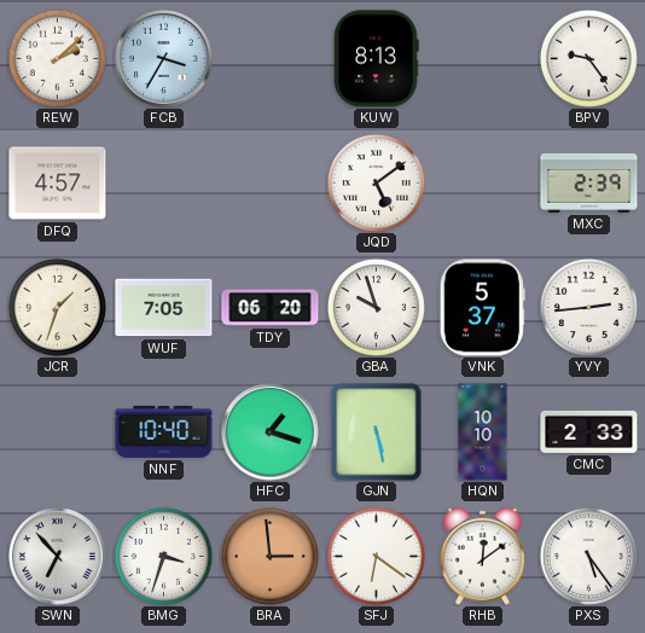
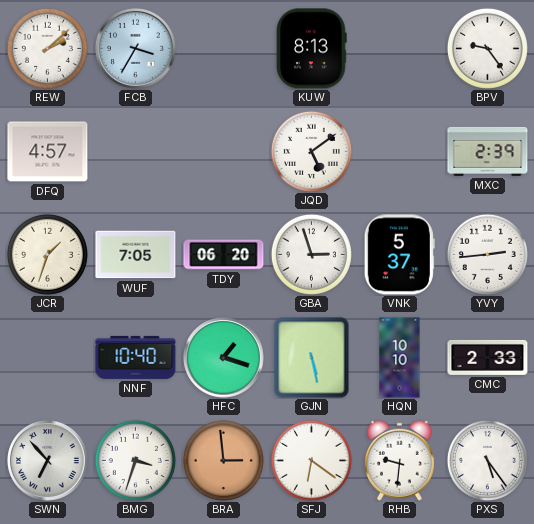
GBA: 9:57 -> 2:57 (311, 254)
RHB: 12:09 -> 9:31 (399, 460)
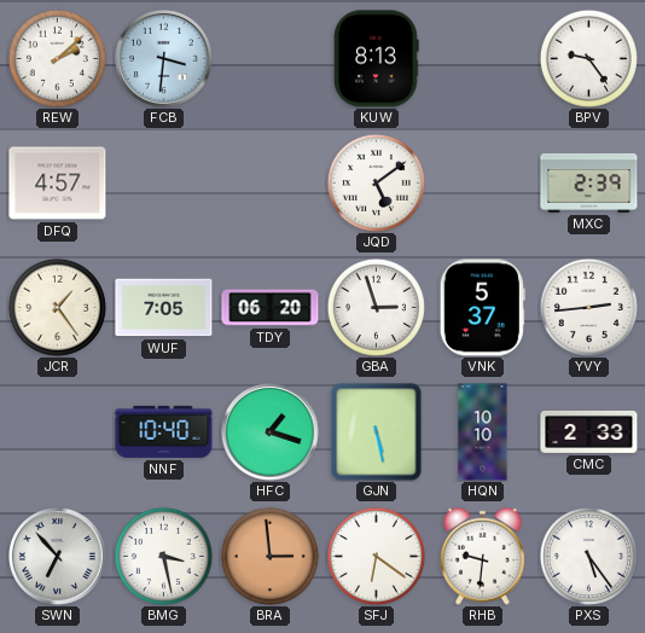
FCB: 3:35 -> 3:31 (164, 59)
JCR: 1:33 -> 1:24 (57, 307)
BMG: 3:33 -> 3:28 (163, 556)
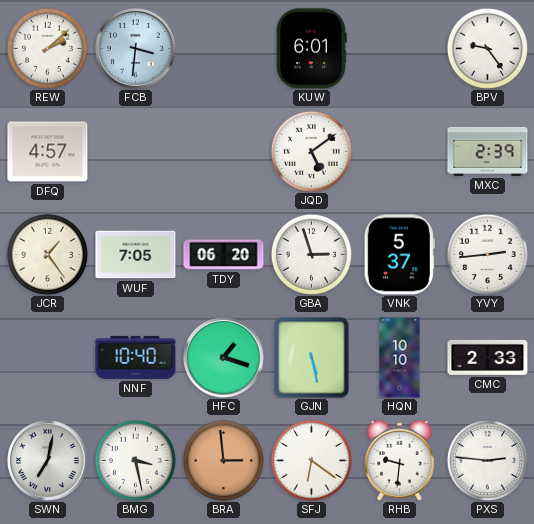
KUW: 8:13 -> 6:01 (312, 49)
SWN: 6:53 -> 7:02 (48, 461)
PXS: 5:24 -> 2:46 (487, 460)
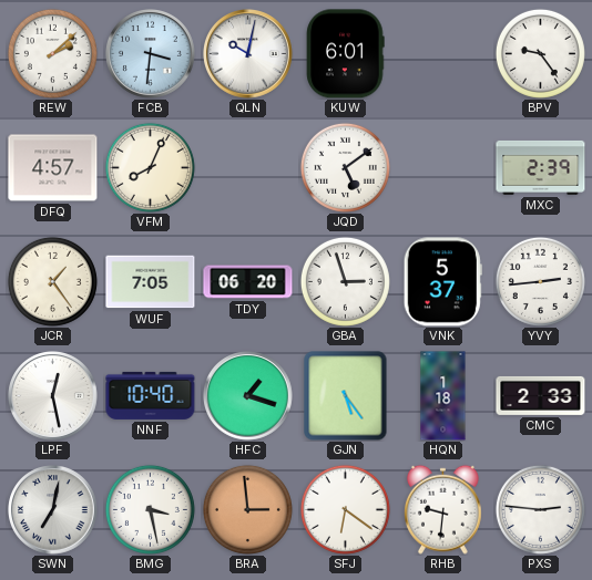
QLN: none -> 10:02 (248, 54)
VFM: none -> 8:04 (150, 167)
LPF: none -> 12:28 (53, 396)
GJN: 5:28 -> 5:24 (346, 396)
HQN: 10:10 -> 1:18 (443, 396)
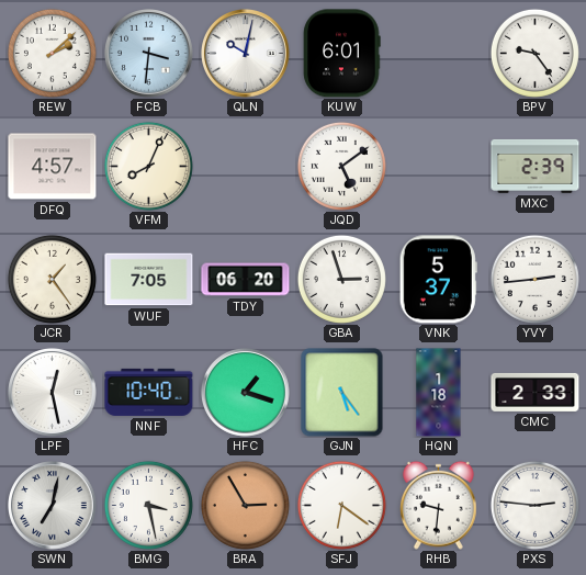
BRA: 2:59 -> 2:55 (245, 505)
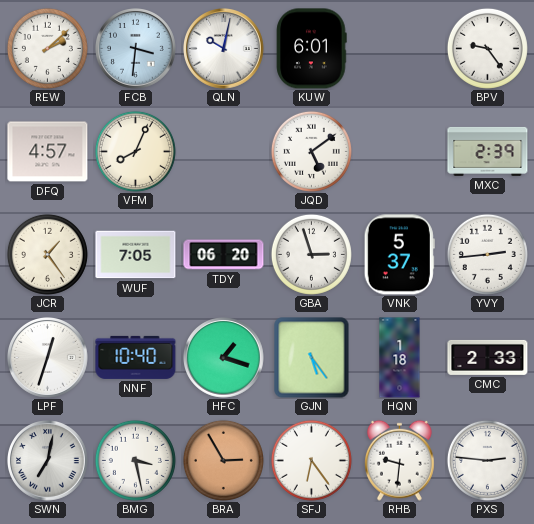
LPF: 12:28 -> 12:33 (48, 358)
SFJ: 6:21 -> 6:24 (311, 460)
